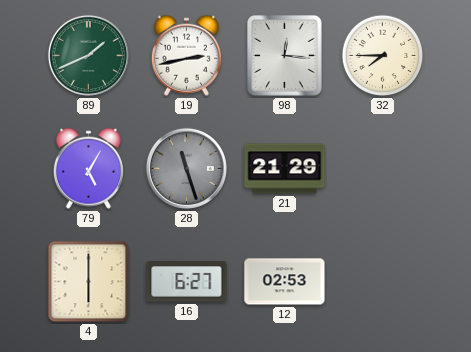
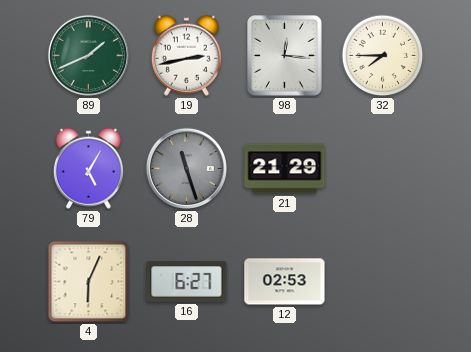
4: 6:00 -> 6:04 (89, 282)
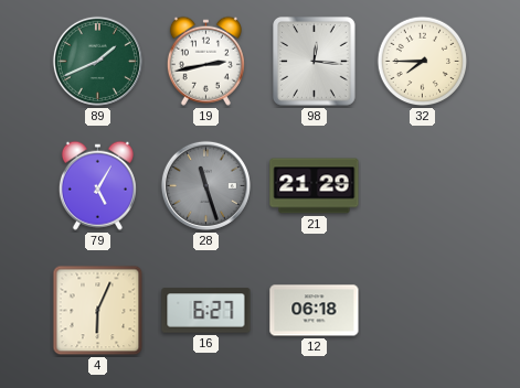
12: 02:53 -> 06:18 (315, 311)
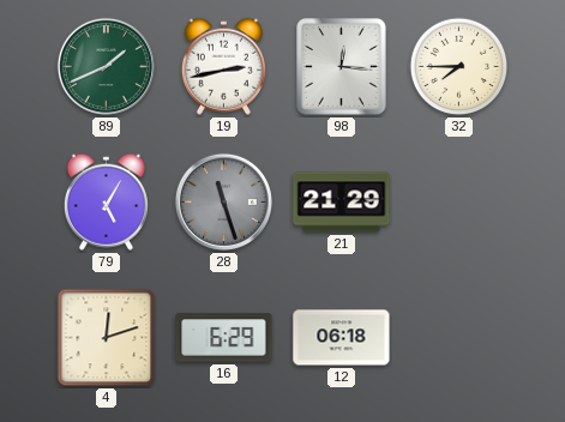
4: 6:04 -> 12:12 (107, 338)
16: 6:27 -> 6:29 (224, 338)
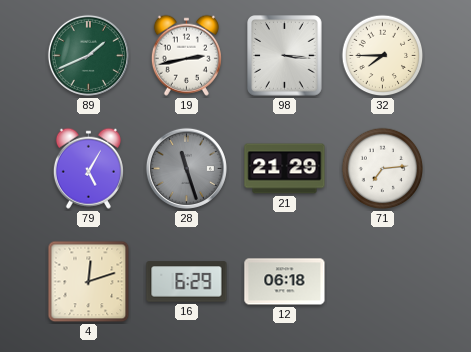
98: 12:16 -> 3:16 (285, 56)
71: none -> 7:14 (383, 169)
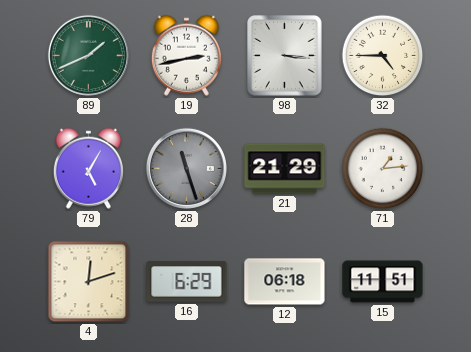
32: 7:45 -> 4:45 (383, 56)
71: 7:14 -> 1:14 (383, 169)
15: none -> 11:51 (383, 282)
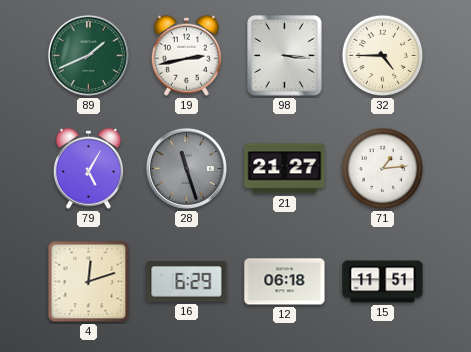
21: 21:29 -> 21:27 (285, 169)
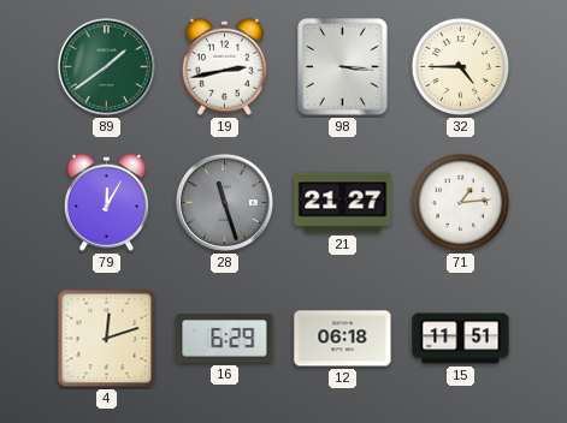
89: 1:41 -> 1:39 (106, 66)
79: 5:05 -> 12:05 (106, 202)
